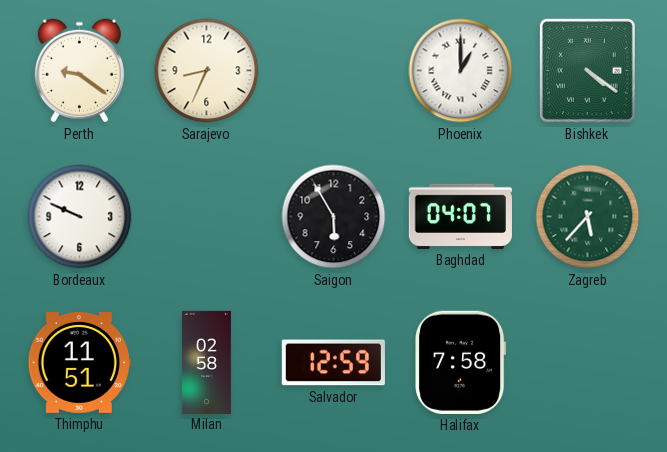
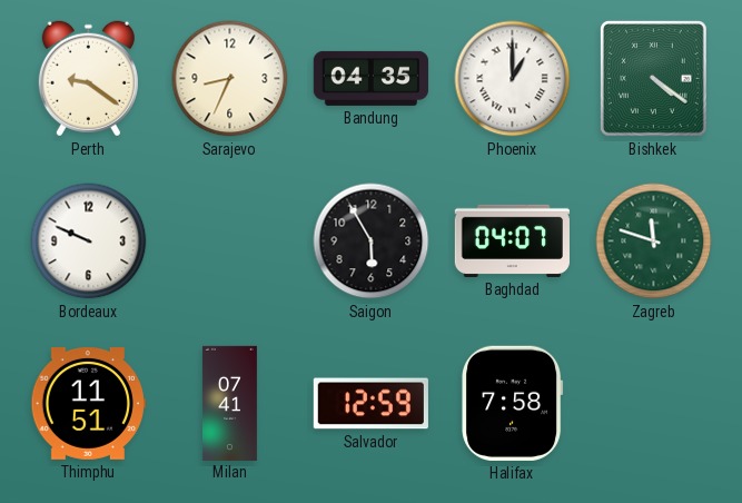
Bandung: none -> 04:35 (370, 78)
Zagreb: 5:37 -> 11:48 (654, 241)
Milan: 02:58 -> 07:41 (229, 403)
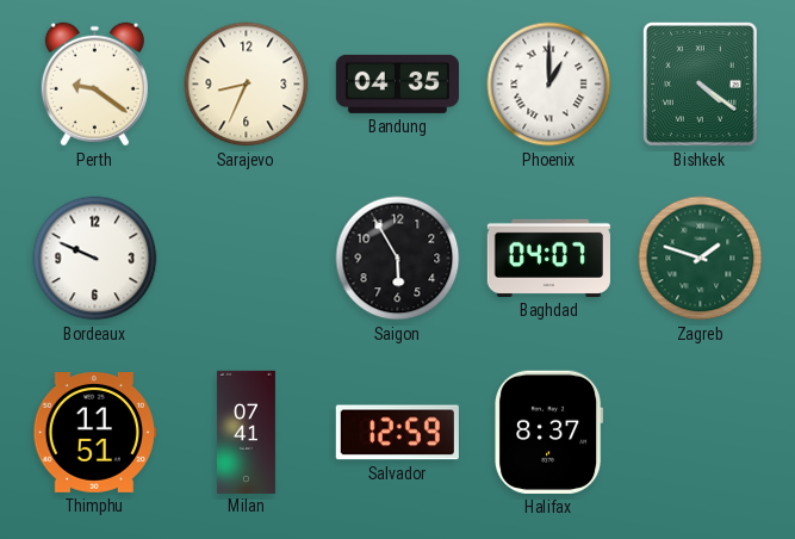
Zagreb: 11:48 -> 1:48 (701, 259)
Halifax: 7:58 -> 8:37 (549, 432)
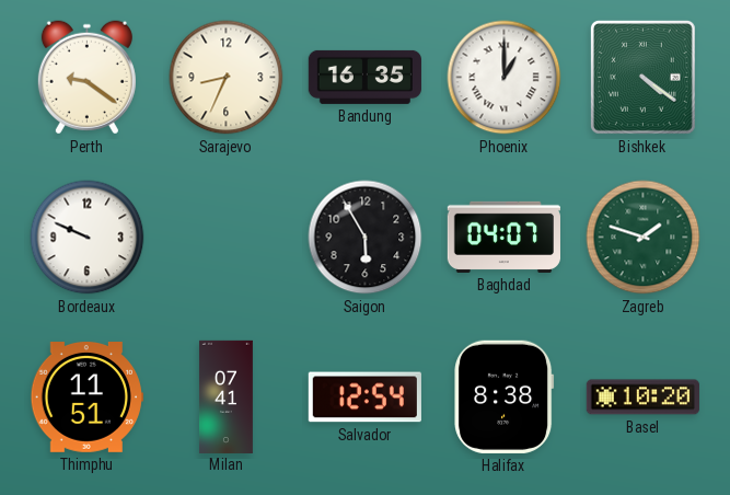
Bandung: 04:35 -> 16:35 (364, 77)
Salvador: 12:59 -> 12:54 (364, 398)
Halifax: 8:37 -> 8:38 (505, 396)
Basel: none -> 10:20 (642, 398)
